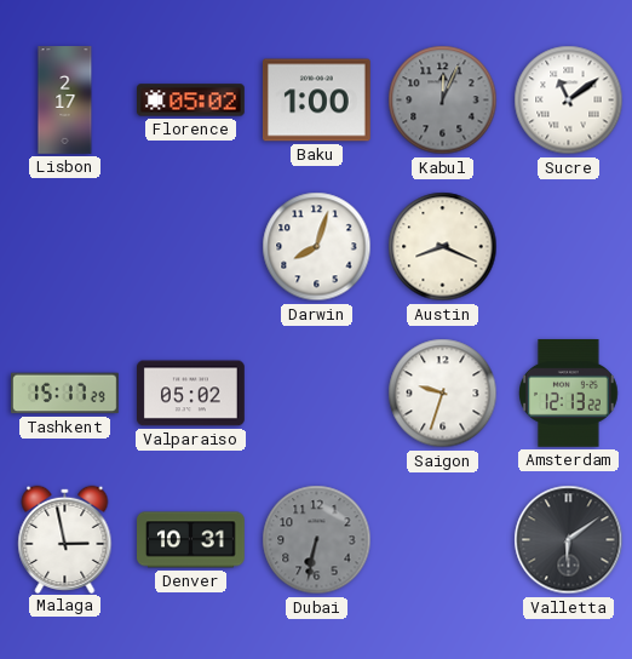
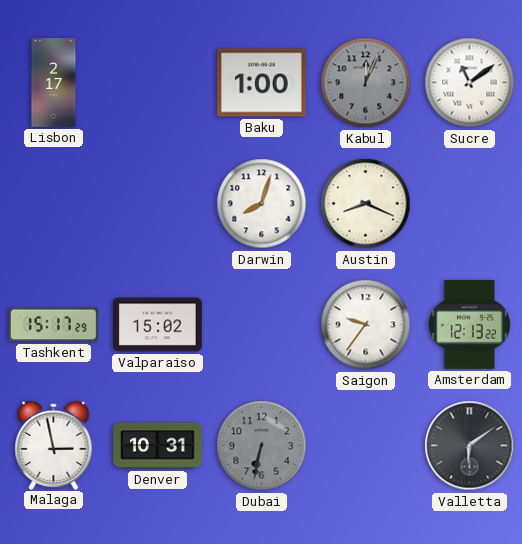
Florence: 05:02 -> none (191, 101)
Valparaiso: 05:02 -> 15:02 (158, 325)
Saigon: 9:33 -> 9:36 (366, 325)
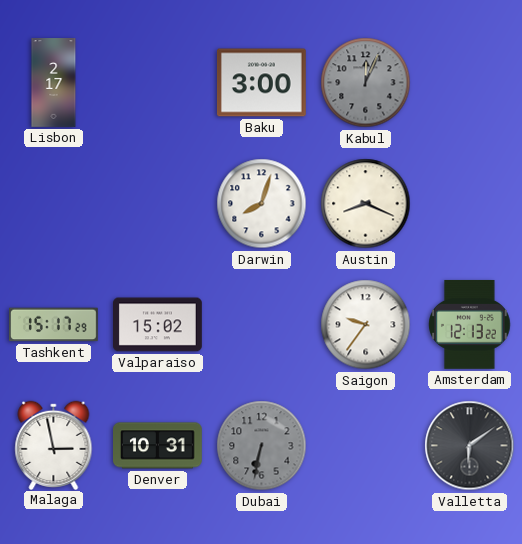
Baku: 1:00 -> 3:00 (261, 83)
Sucre: 11:09 -> none (470, 83)
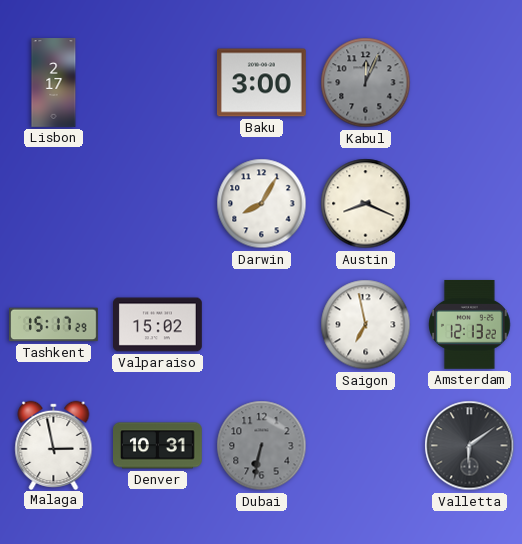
Darwin: 8:03 -> 8:05 (262, 204)
Saigon: 9:36 -> 6:58 (366, 325)
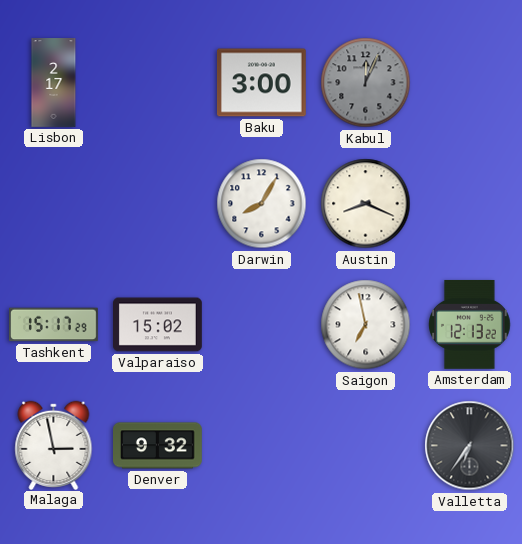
Denver: 10:31 -> 9:32 (158, 446)
Dubai: 6:32 -> none (262, 446)
Valletta: 6:09 -> 6:36 (470, 446)
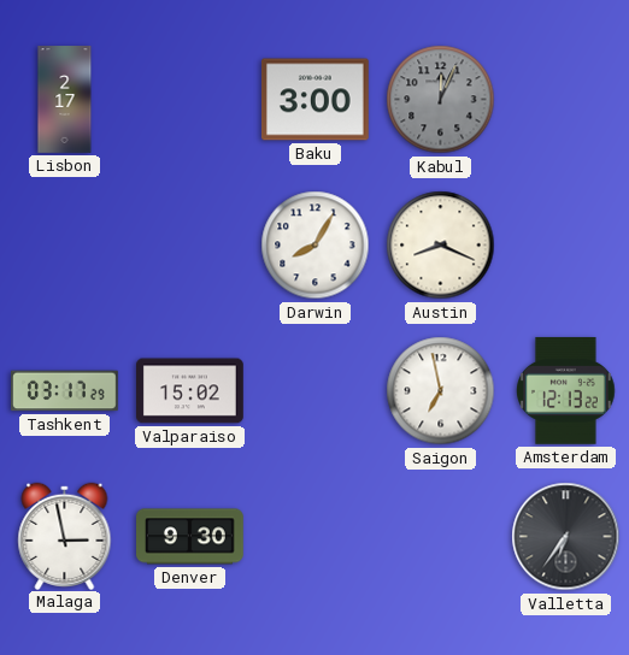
Tashkent: 15:17 -> 03:17 (65, 391)
Denver: 9:32 -> 9:30 (190, 537)
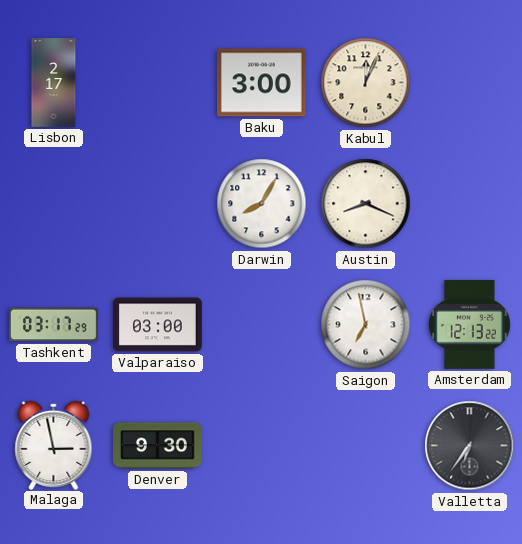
Kabul dial: grey -> cream (366, 83)
Valparaiso: 15:02 -> 03:00 (158, 325)
